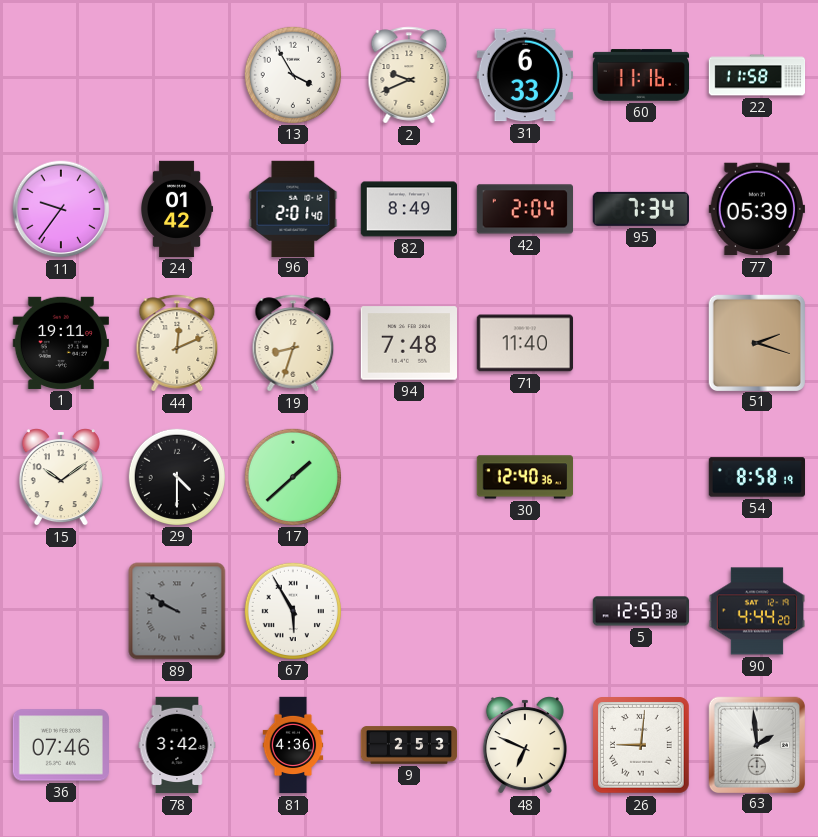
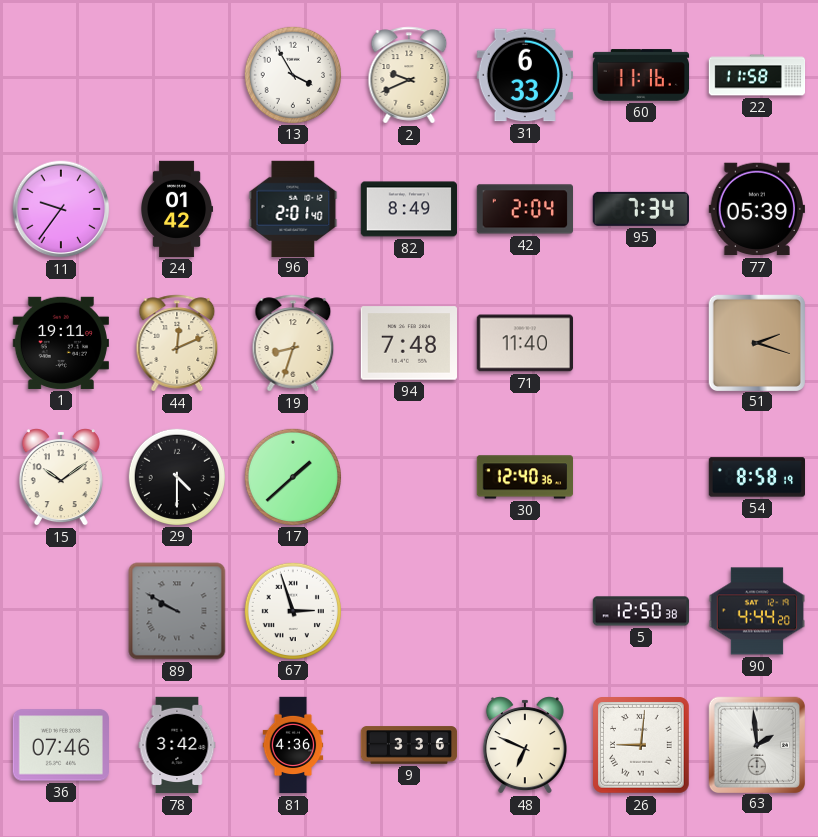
67: 5:55 -> 2:57 (292, 610)
9: 2:53 -> 3:36 (409, 745)
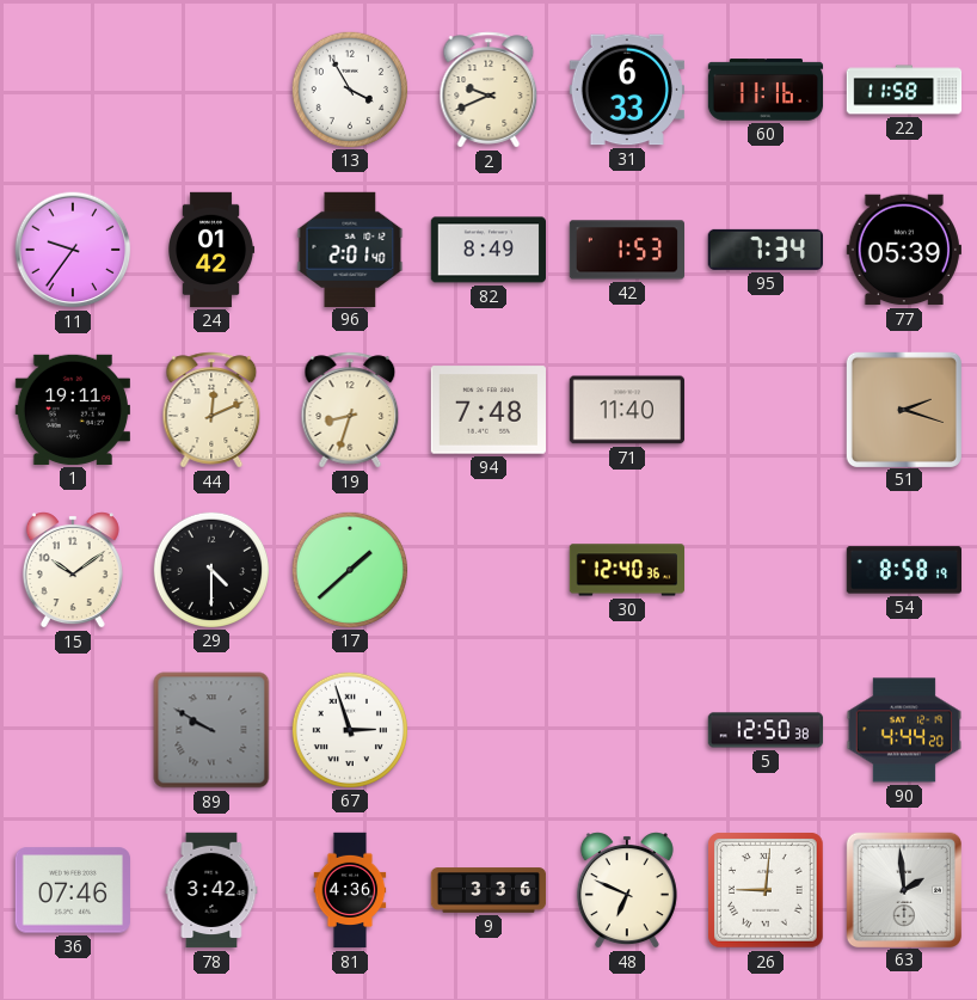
42: 2:04 -> 1:53 (626, 250)
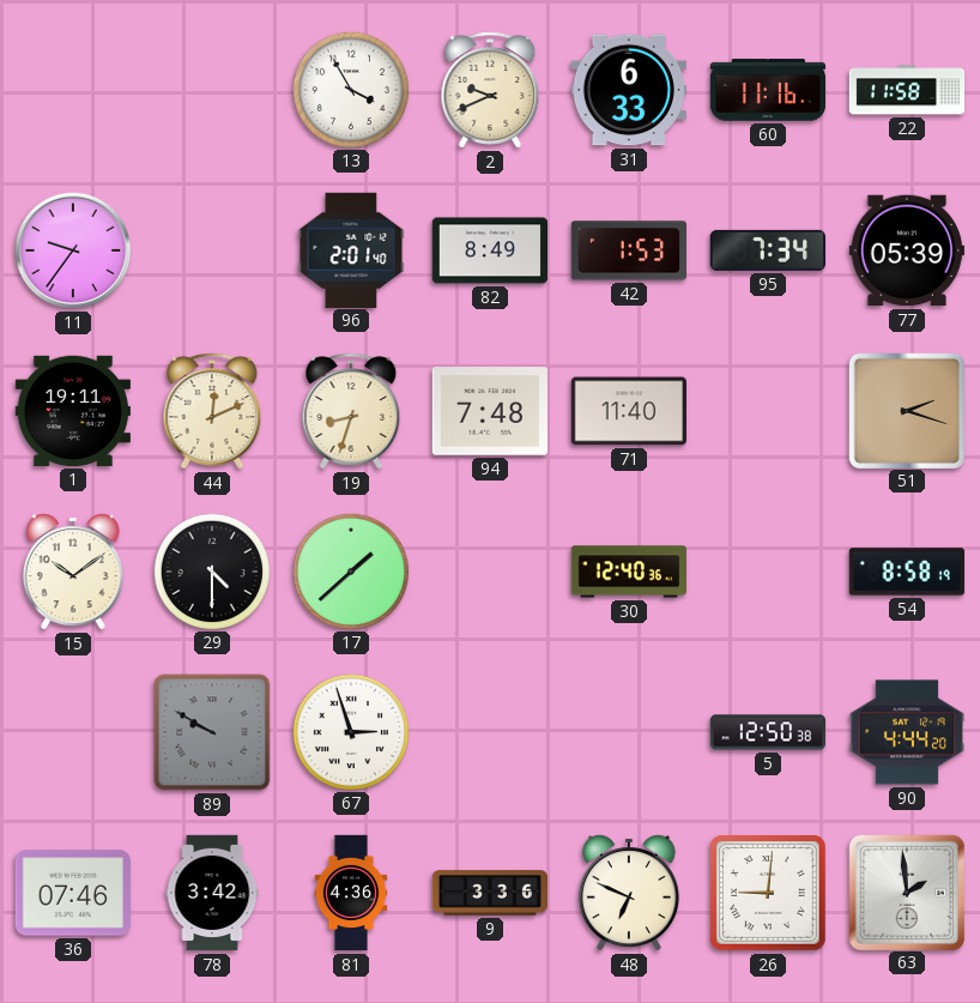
24: 01:42 -> none (213, 250)
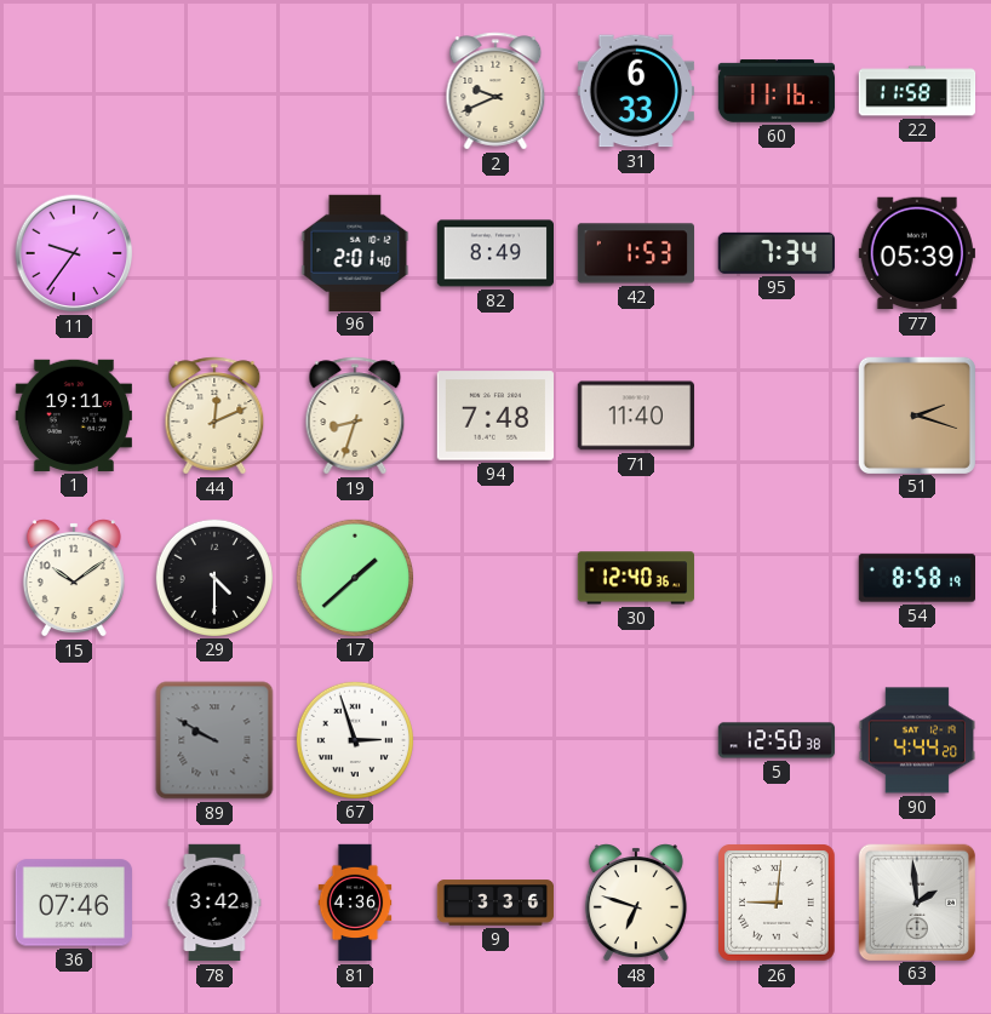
13: 3:55 -> none (350, 89)
48: 6:49 -> 6:48 (636, 903)
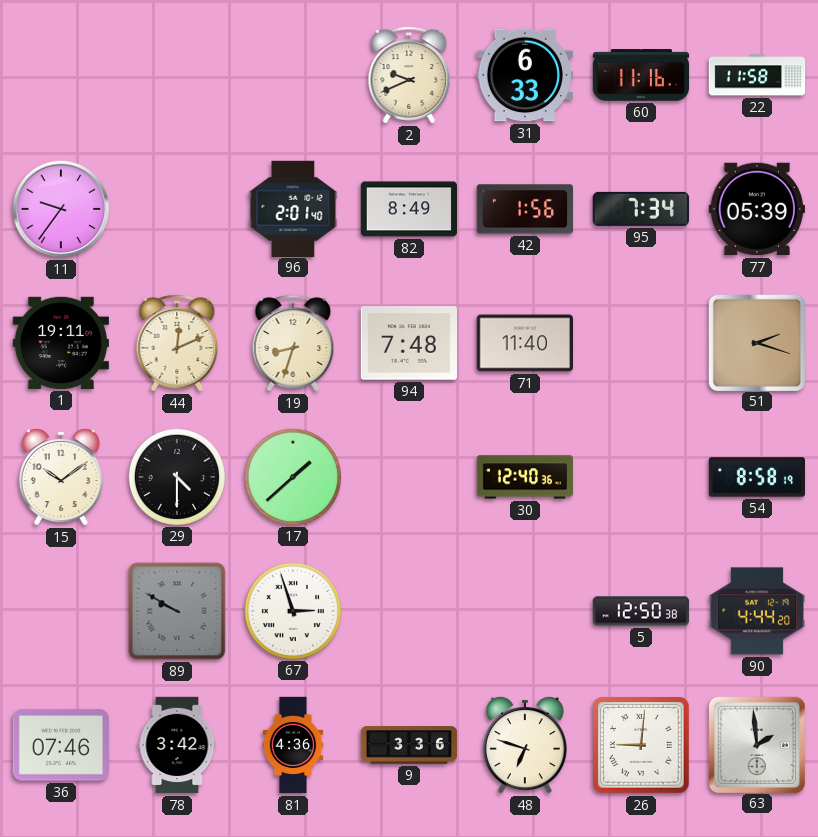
42: 1:53 -> 1:56 (524, 209)
